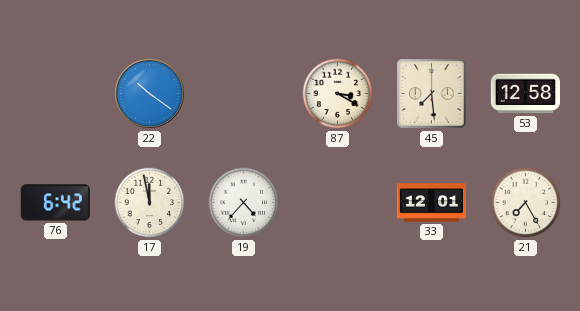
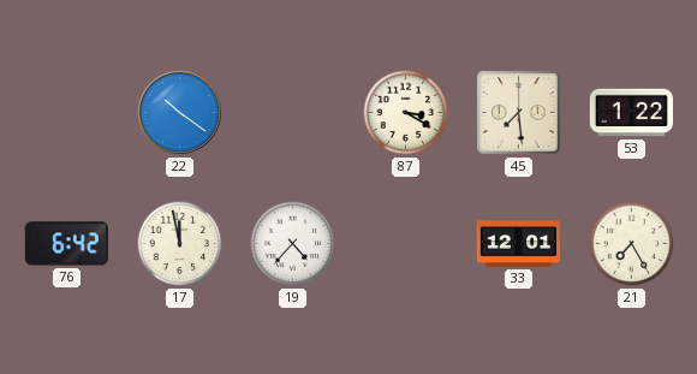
53: 12:58 -> 1:22 (631, 113)
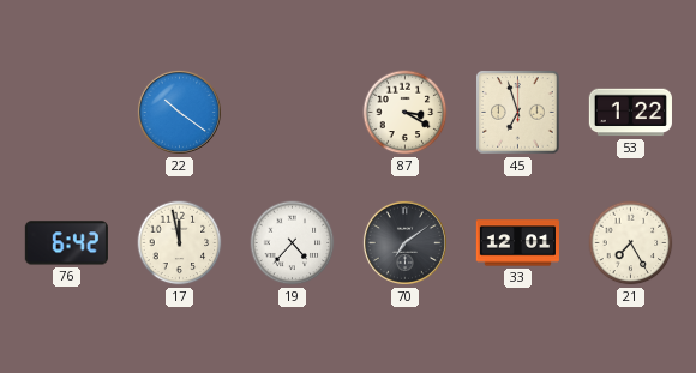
45: 7:29 -> 6:57 (518, 113)
70: none -> 7:09 (404, 242)
